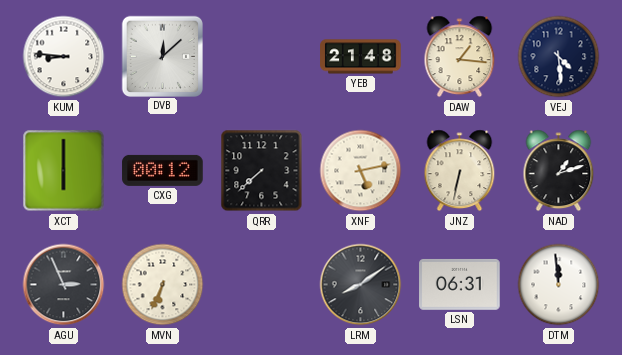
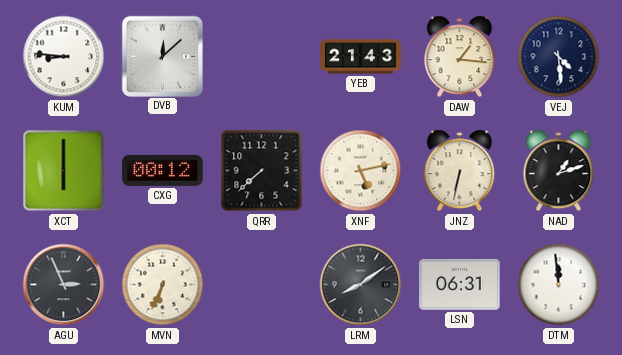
YEB: 21:48 -> 21:43 (361, 57)
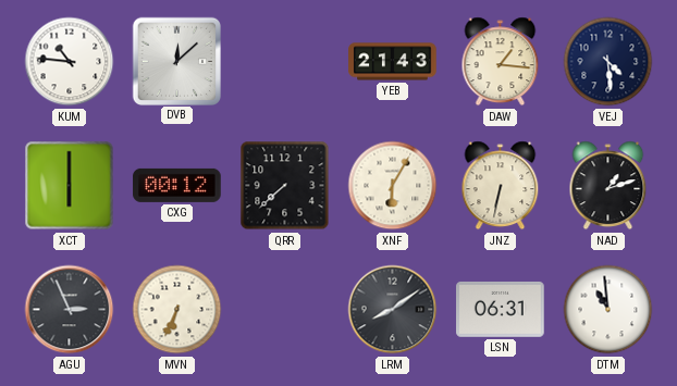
KUM: 8:46 -> 10:46 (70, 62)
XNF: 5:13 -> 6:05 (393, 186)
DTM: 11:59 -> 10:59 (608, 310)
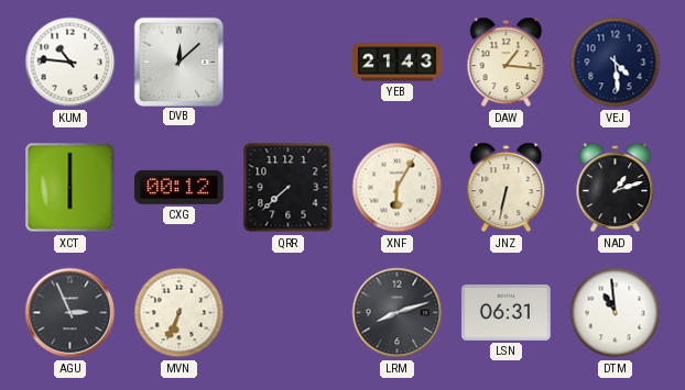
LRM: 8:09 -> 8:12 (398, 313)
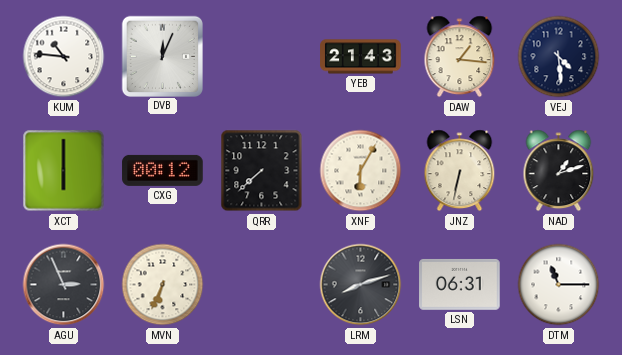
DVB: 12:08 -> 12:04 (162, 56)
DTM: 10:59 -> 11:15 (559, 285)
